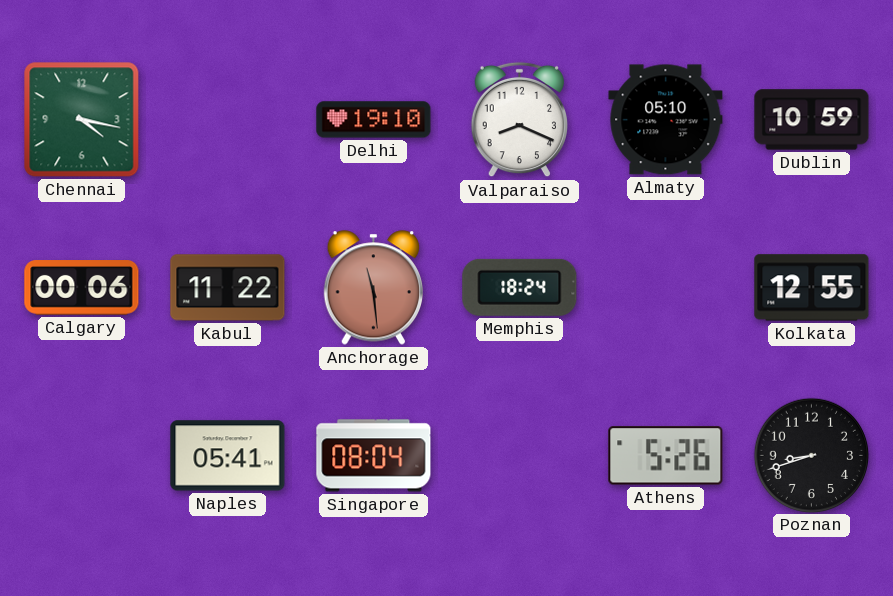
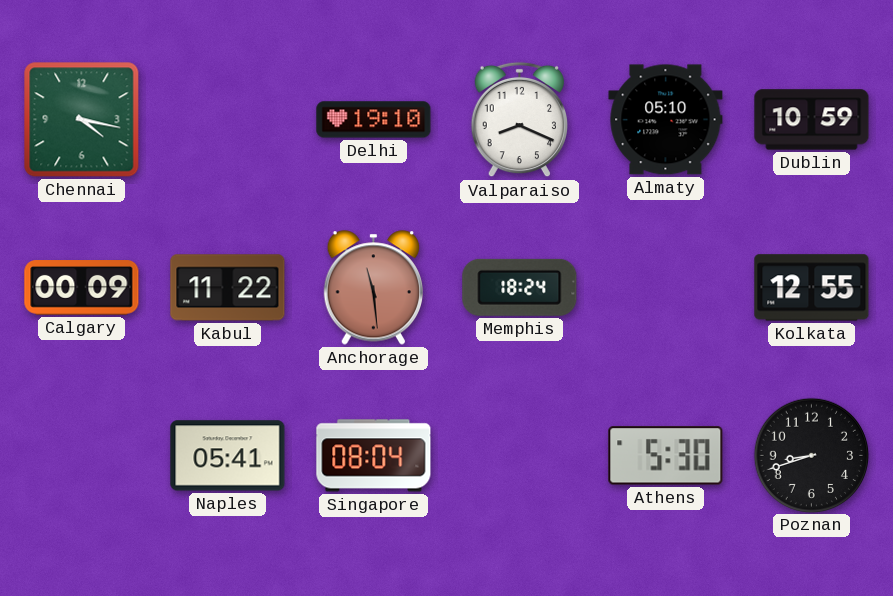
Calgary: 00:06 -> 00:09 (82, 288)
Athens: 5:26 -> 5:30 (666, 456)
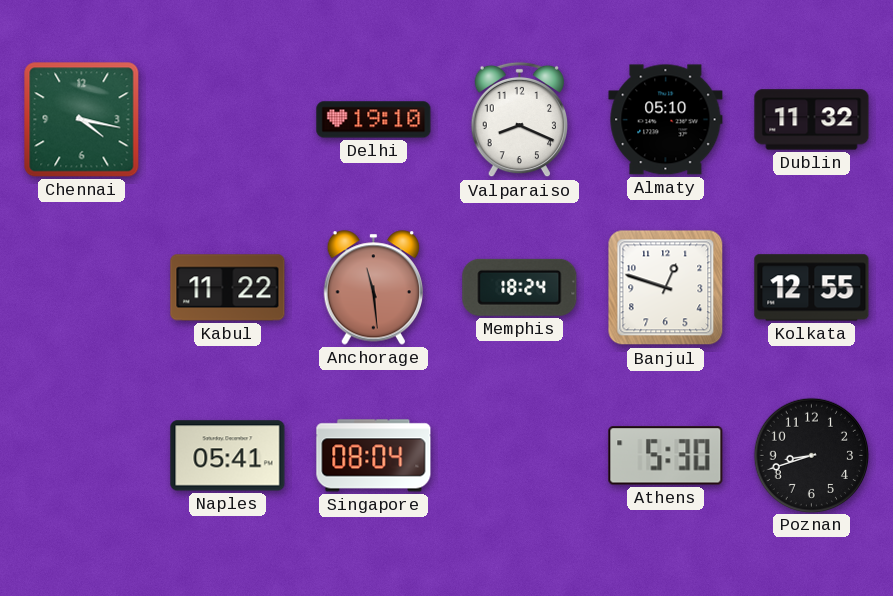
Dublin: 10:59 -> 11:32 (812, 120)
Calgary: 00:09 -> none (82, 288)
Banjul: none -> 12:48 (666, 288)
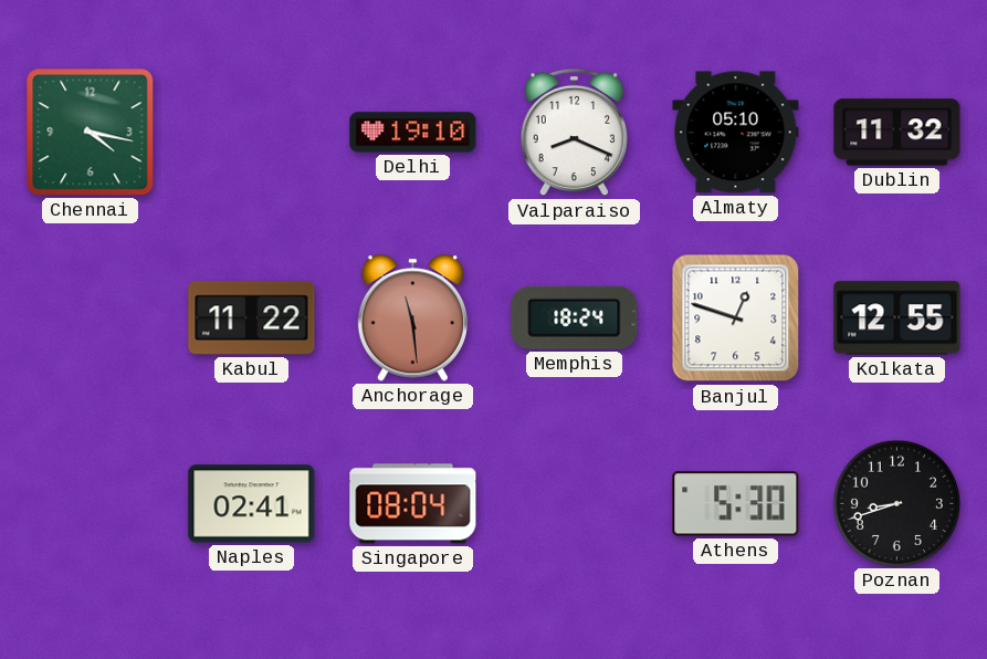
Naples: 05:41 -> 02:41 (252, 504)
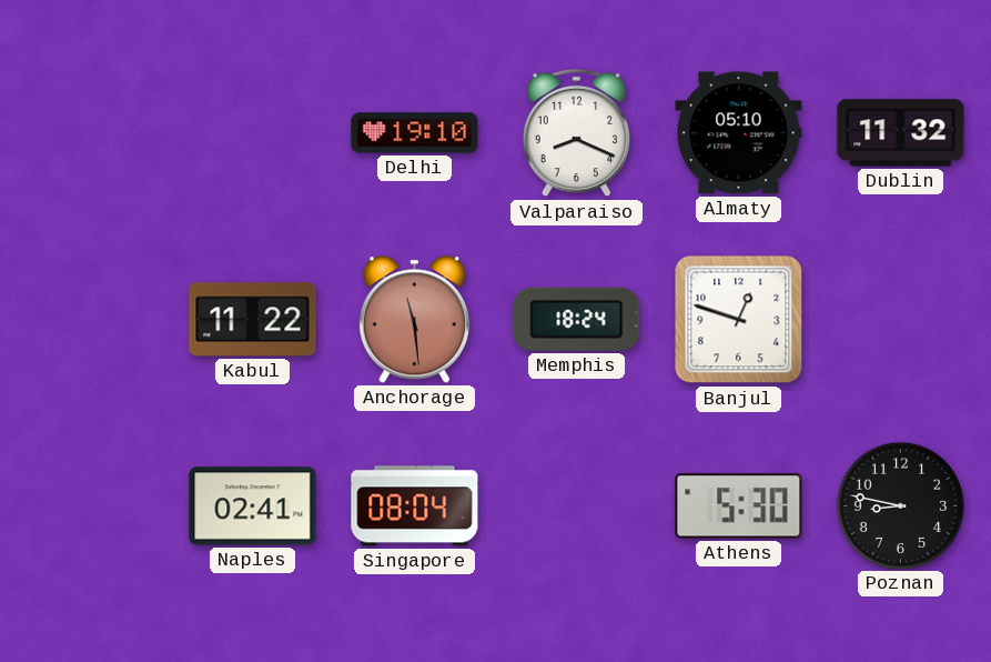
Chennai: 4:17 -> none (91, 133)
Kolkata: 12:55 -> none (897, 318)
Poznan: 8:42 -> 8:47 (900, 505)
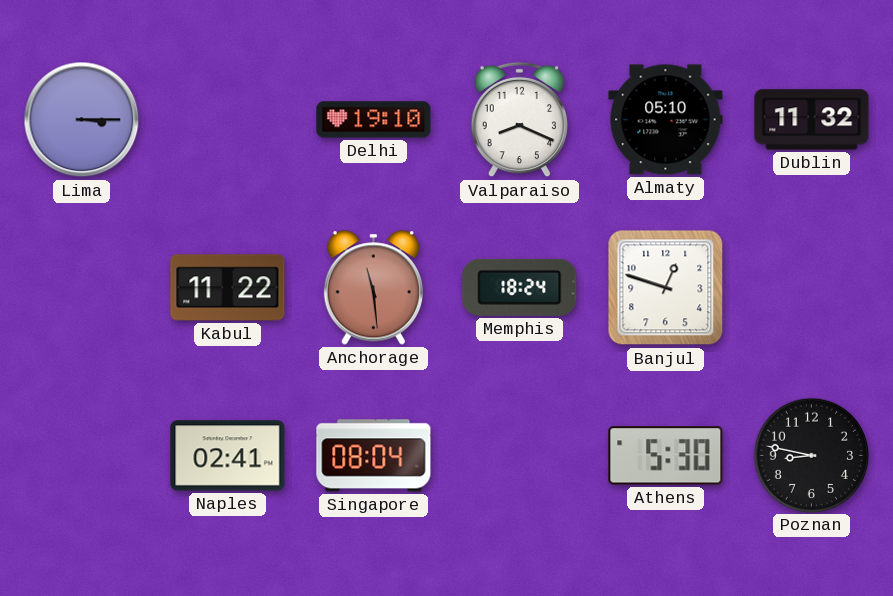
Lima: none -> 3:15 (82, 120)
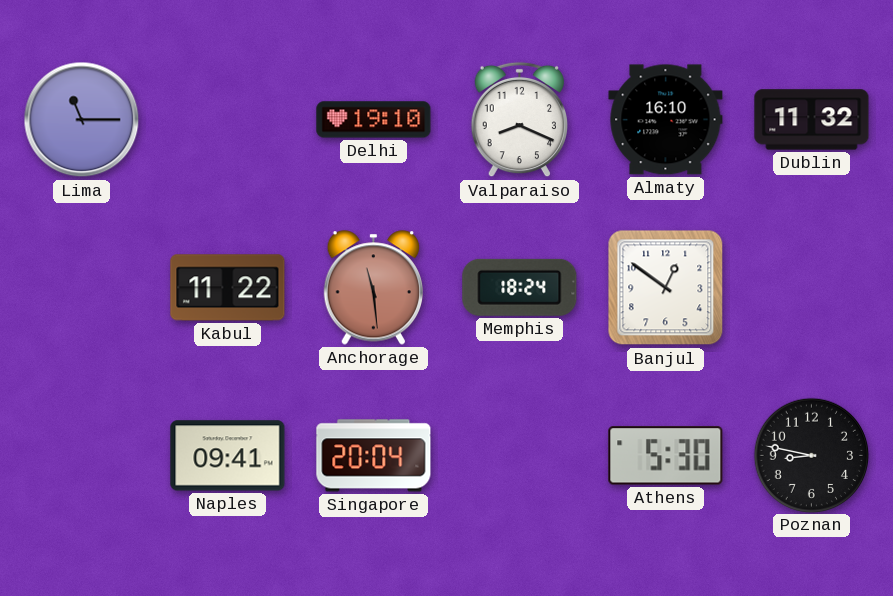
Lima: 3:15 -> 11:15 (82, 120)
Almaty: 05:10 -> 16:10 (666, 120)
Banjul: 12:48 -> 12:51 (666, 288)
Naples: 02:41 -> 09:41 (228, 456)
Singapore: 08:04 -> 20:04 (374, 456)
